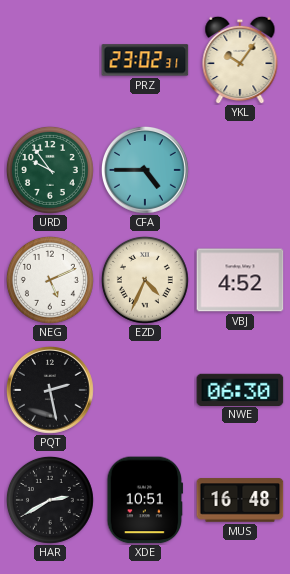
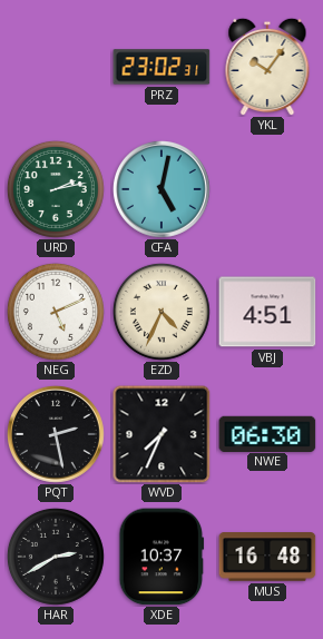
URD: 9:54 -> 2:13 (56, 189)
CFA: 4:45 -> 5:02 (161, 189)
VBJ: 4:52 -> 4:51 (267, 312)
WVD: none -> 7:34 (161, 434)
XDE: 10:51 -> 10:37 (161, 557)
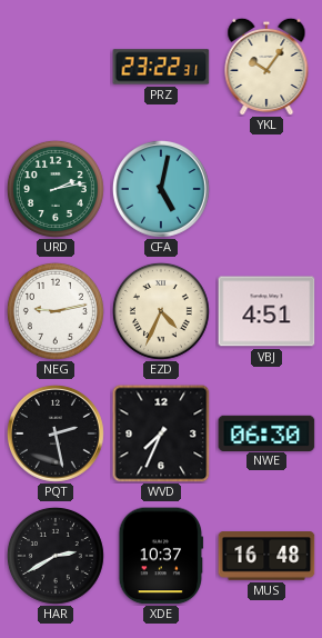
PRZ: 23:02 -> 23:22 (161, 67)
NEG: 5:11 -> 9:13 (56, 311)
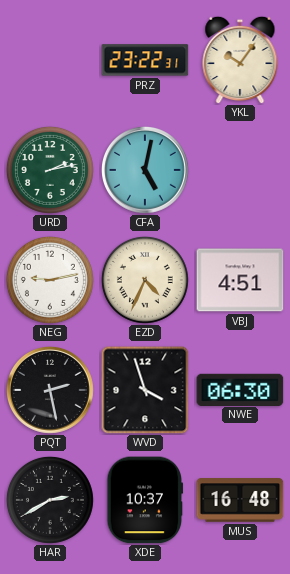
WVD: 7:34 -> 3:57 (145, 390)
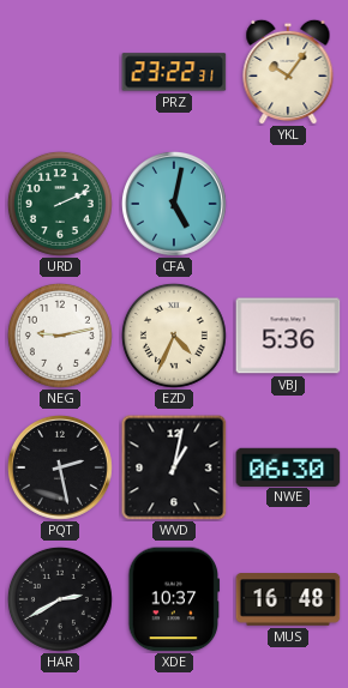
URD: 2:13 -> 2:11 (60, 204)
VBJ: 4:51 -> 5:36 (288, 336)
WVD: 3:57 -> 1:02 (174, 467)
